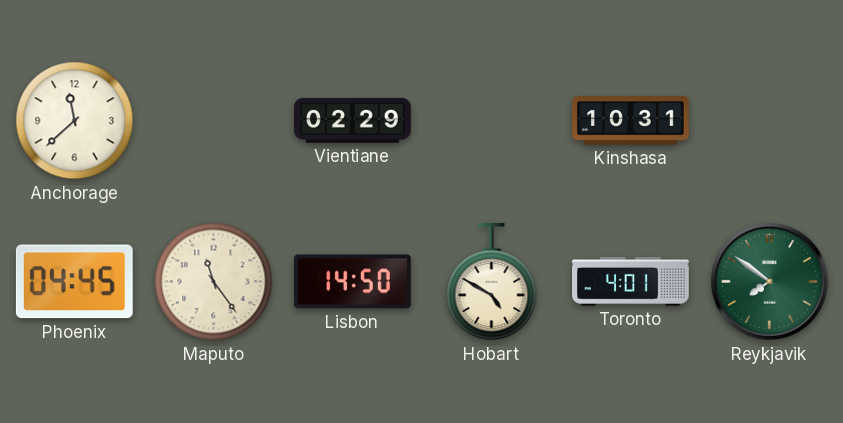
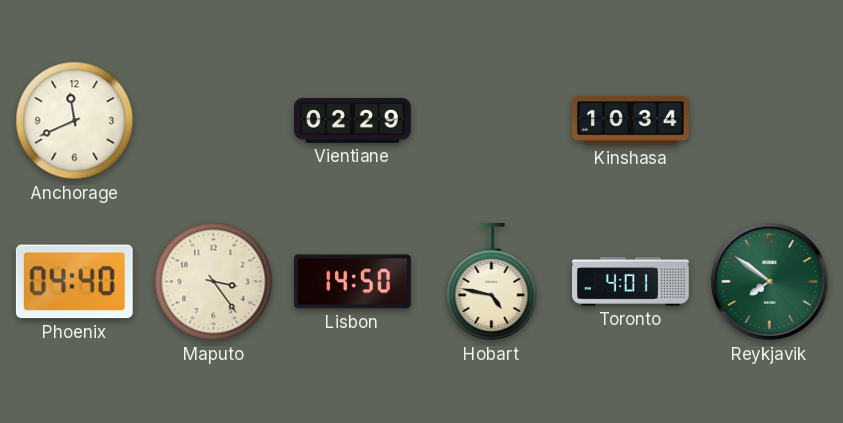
Anchorage: 11:38 -> 11:41 (75, 121)
Kinshasa: 10:31 -> 10:34 (631, 121)
Phoenix: 04:45 -> 04:40 (74, 282)
Maputo: 11:24 -> 3:24 (214, 282)
Hobart: 4:50 -> 4:47 (492, 283)
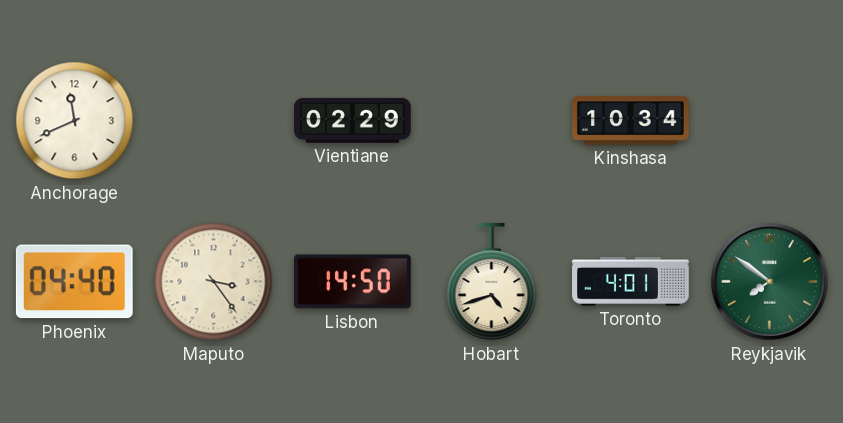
Hobart: 4:47 -> 4:42 (492, 283)
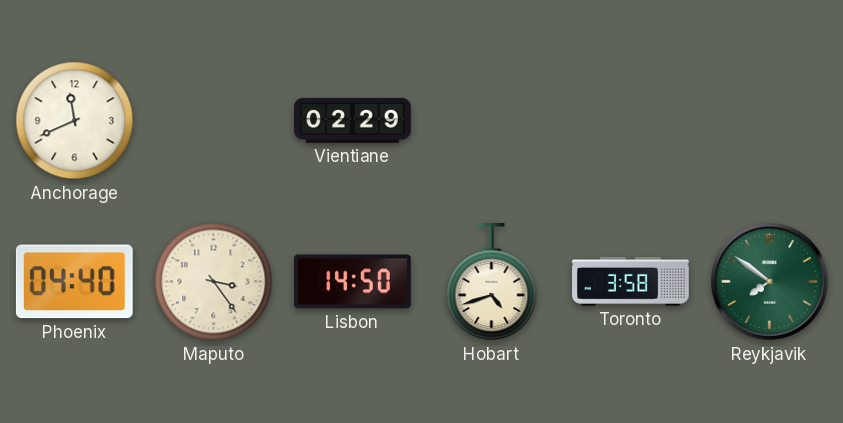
Kinshasa: 10:34 -> none (631, 121)
Toronto: 4:01 -> 3:58 (631, 282)
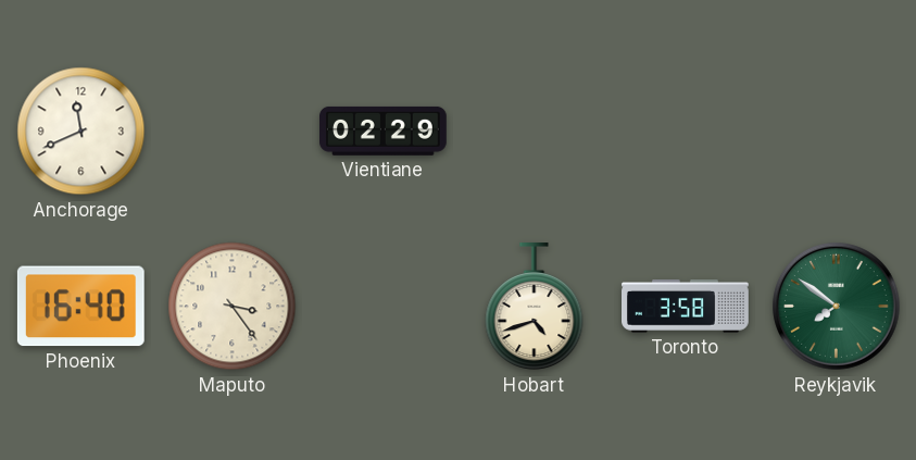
Phoenix: 04:40 -> 16:40 (80, 307)
Lisbon: 14:50 -> none (353, 282)
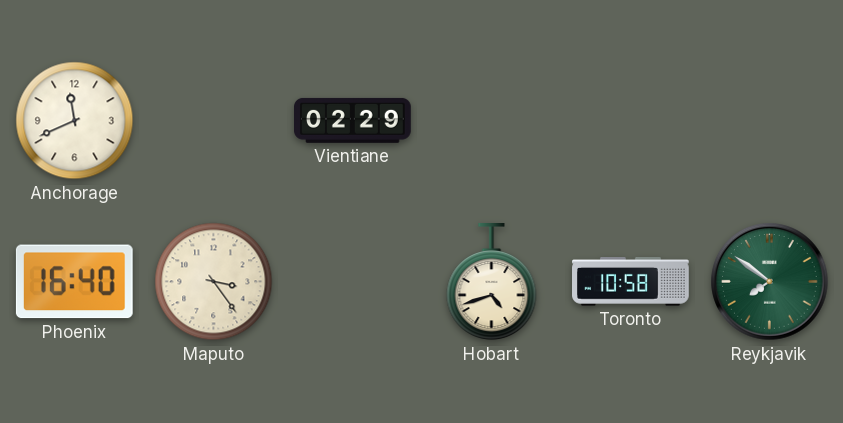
Toronto: 3:58 -> 10:58 (631, 282)
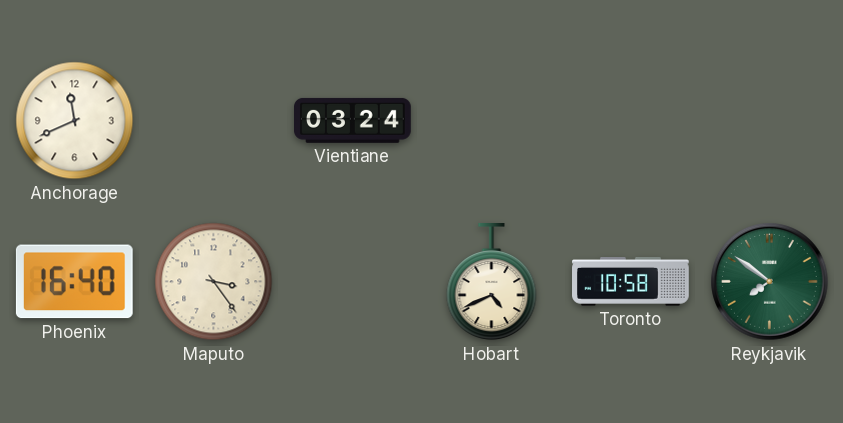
Vientiane: 02:29 -> 03:24 (353, 120)
Hobart: 4:42 -> 4:41 (492, 283)
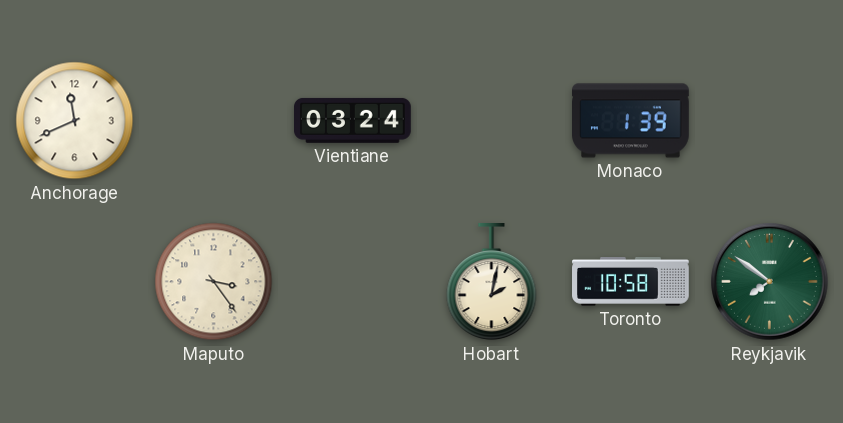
Monaco: none -> 1:39 (631, 121)
Phoenix: 16:40 -> none (74, 282)
Hobart: 4:41 -> 2:02 (492, 283)
